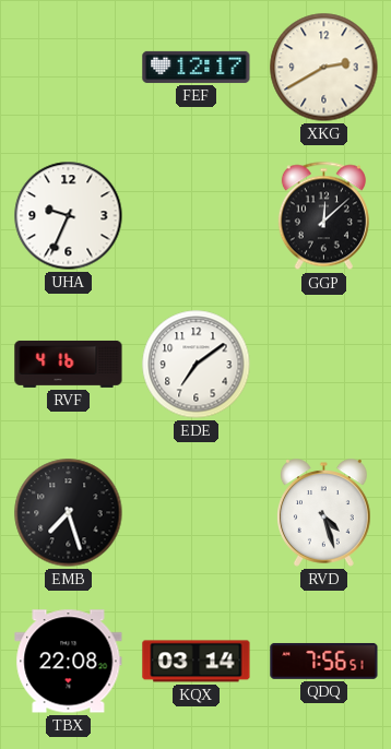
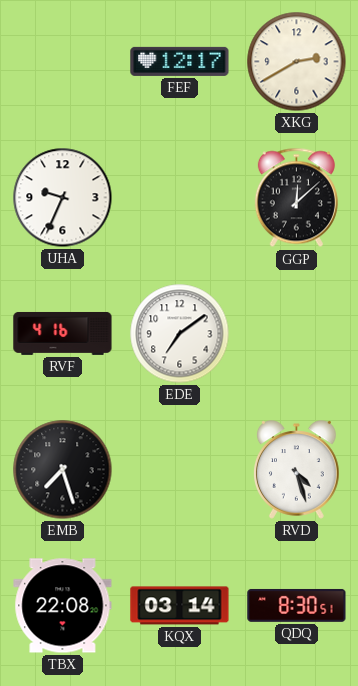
QDQ: 7:56 -> 8:30 (297, 605)
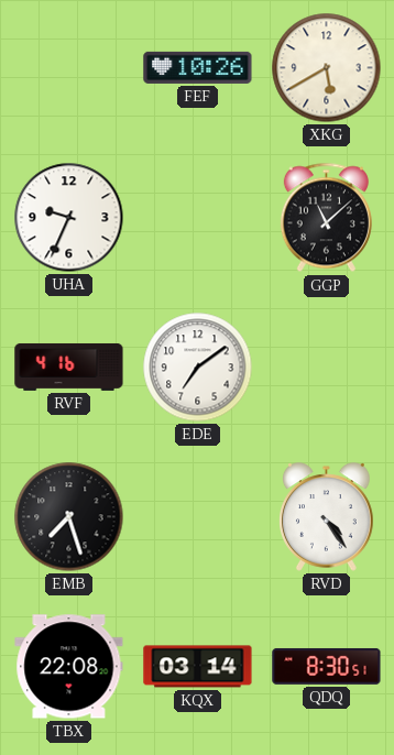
FEF: 12:17 -> 10:26 (198, 67)
XKG: 2:40 -> 5:40 (327, 68)
GGP: 12:08 -> 11:08 (326, 218)
RVD: 4:27 -> 4:24 (327, 517)
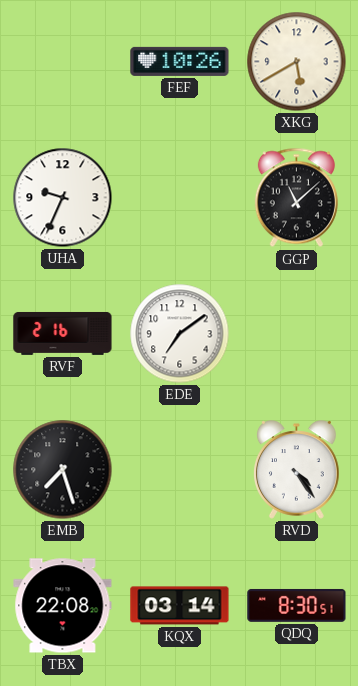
RVF: 4:16 -> 2:16 (63, 333)
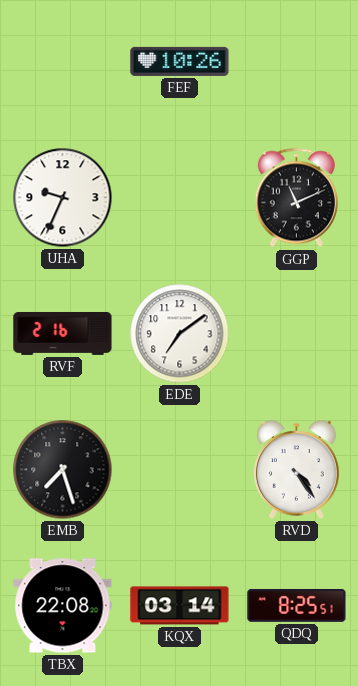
XKG: 5:40 -> none (297, 62)
GGP: 11:08 -> 11:11 (296, 198)
QDQ: 8:30 -> 8:25 (297, 605)
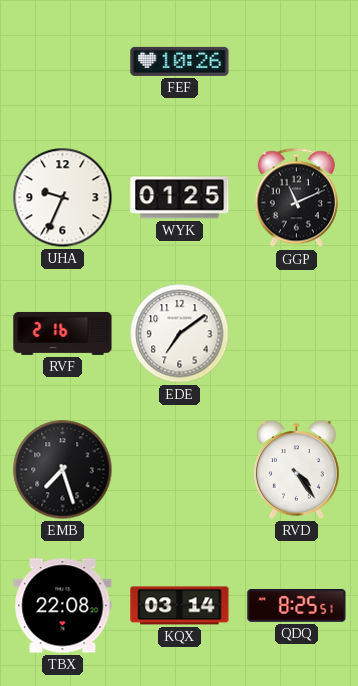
WYK: none -> 01:25 (180, 198)
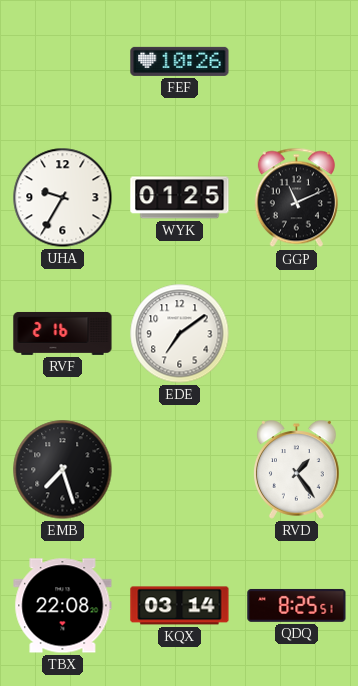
UHA: 9:34 -> 9:35 (63, 198)
RVD: 4:24 -> 1:24 (297, 470)
